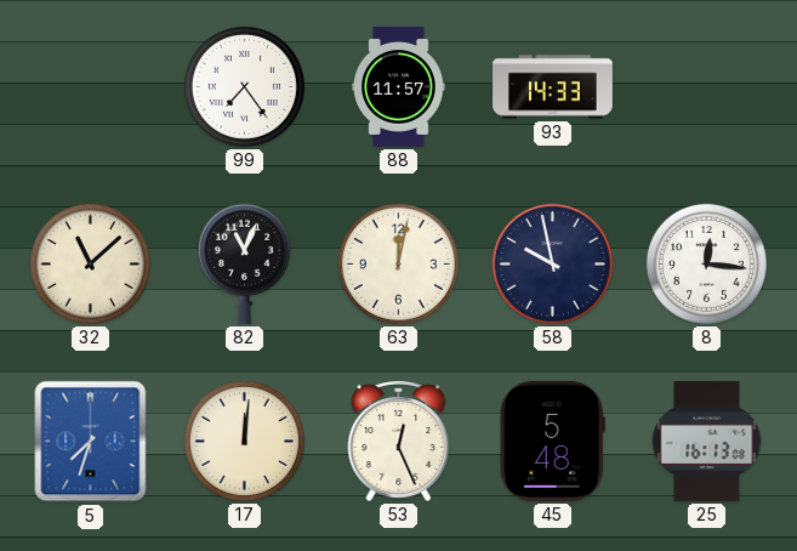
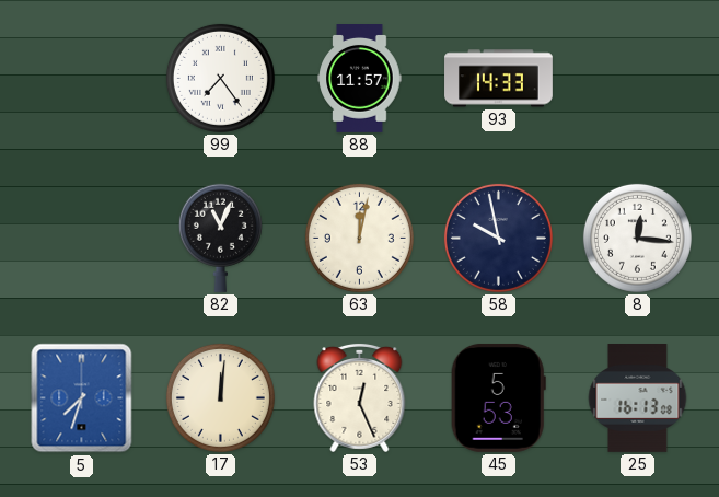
32: 11:08 -> none (90, 263)
45: 5:48 -> 5:53 (498, 397)
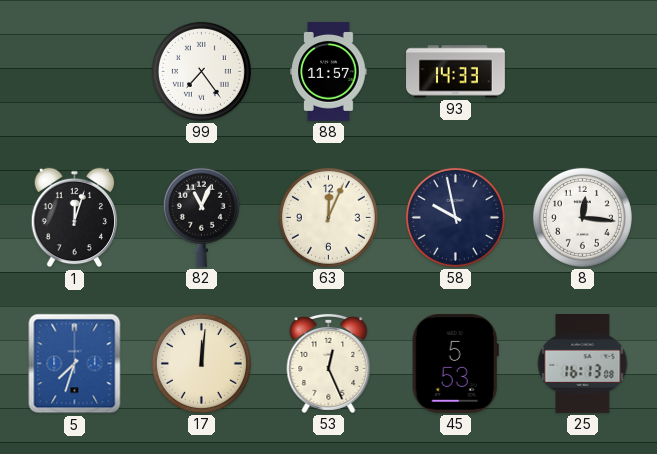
1: none -> 12:03 (74, 218)
63: 12:02 -> 12:04 (328, 217)
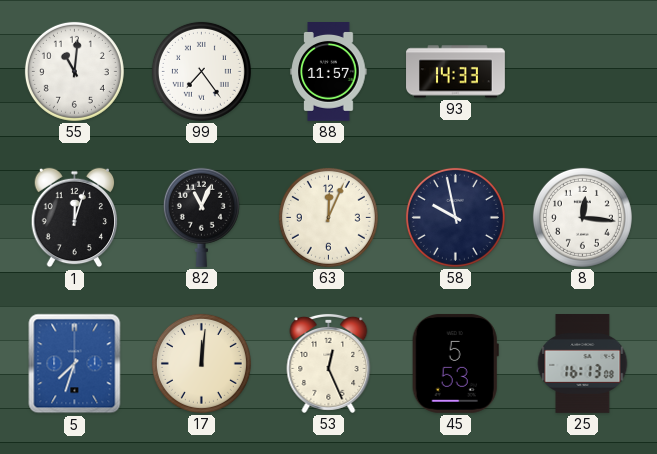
55: none -> 11:01 (74, 71)
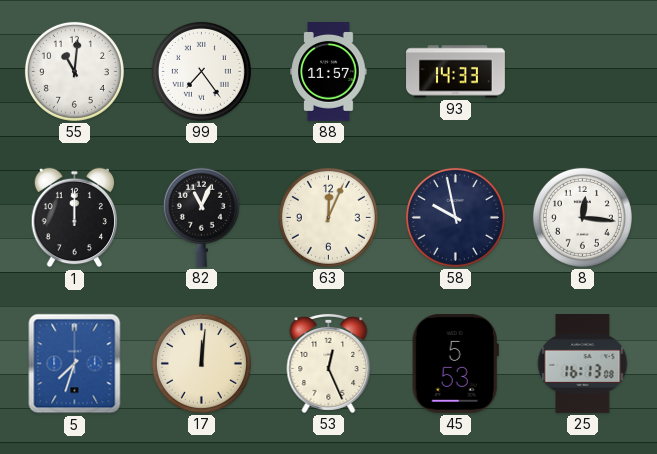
1: 12:03 -> 12:00 (74, 218)
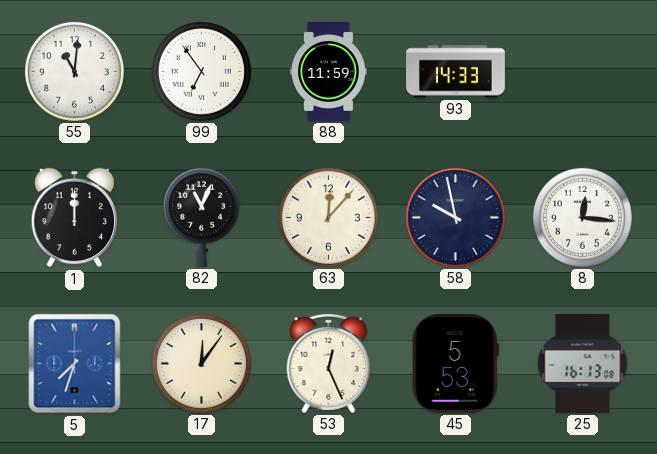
99: 7:24 -> 6:54 (201, 71)
88: 11:57 -> 11:59 (329, 72)
63: 12:04 -> 12:07 (328, 217)
17: 12:01 -> 12:06 (201, 363)
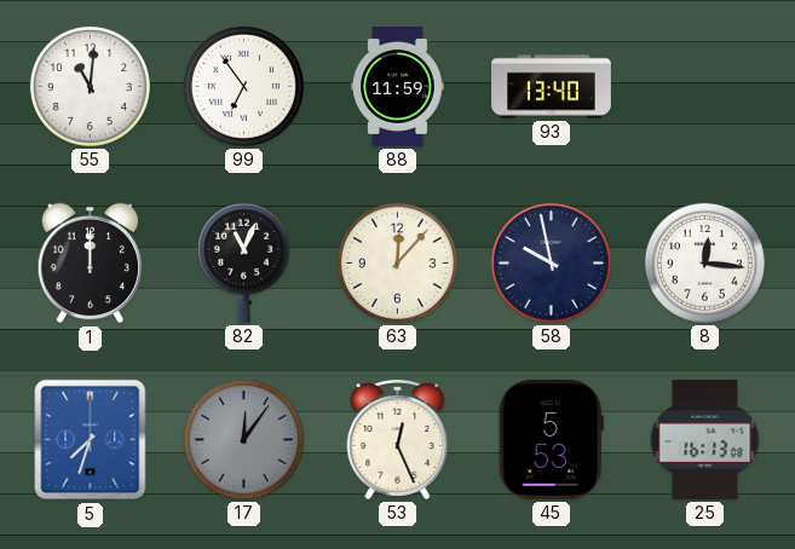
93: 14:33 -> 13:40 (552, 87)
17 dial: cream -> grey (243, 439)
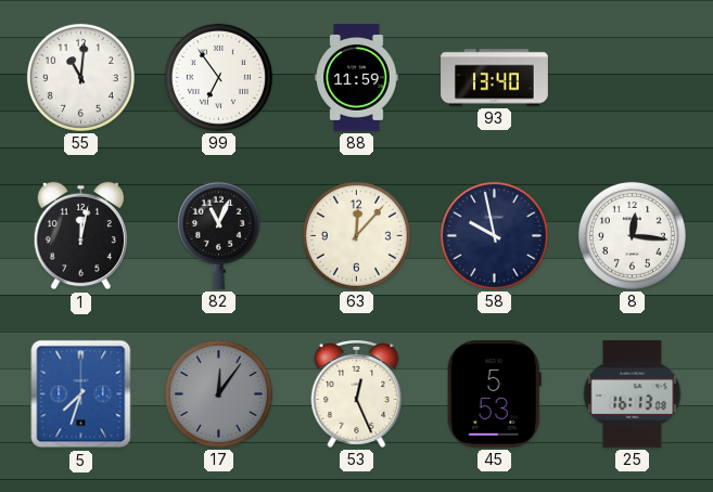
1: 12:00 -> 12:02 (80, 236)
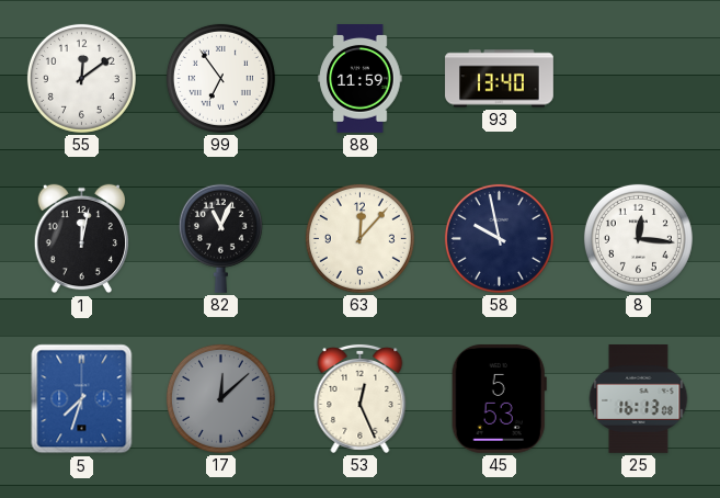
55: 11:01 -> 12:09 (81, 78)
17: 12:06 -> 12:08 (220, 398)
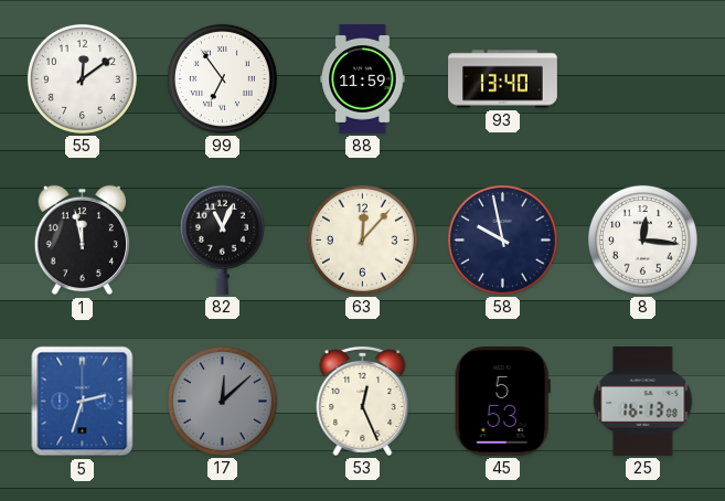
1: 12:02 -> 11:58 (82, 241)
5: 7:33 -> 2:33 (83, 402)
